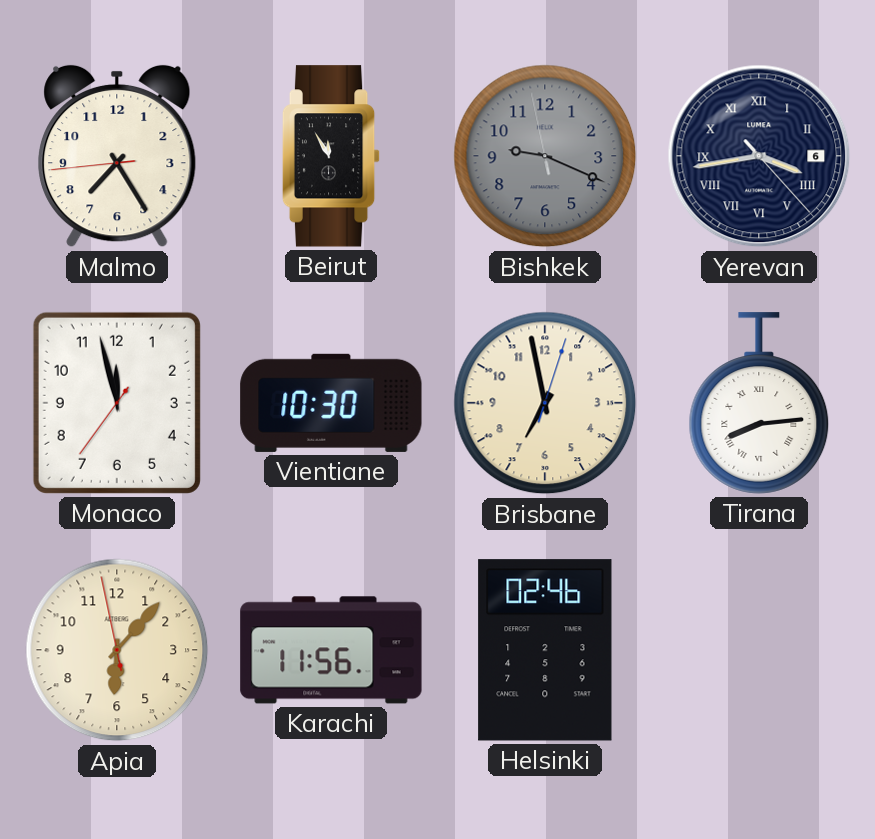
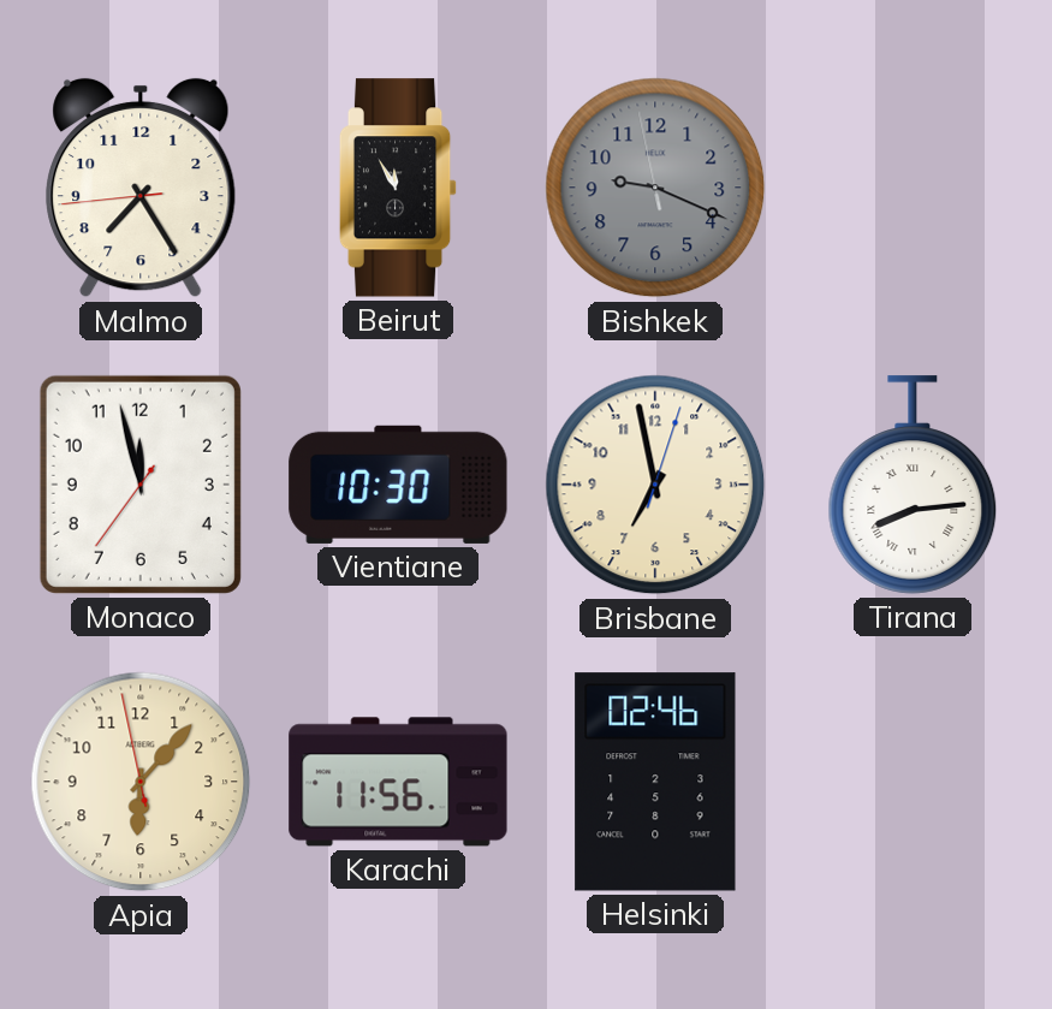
Yerevan: 3:43 -> none (759, 156)
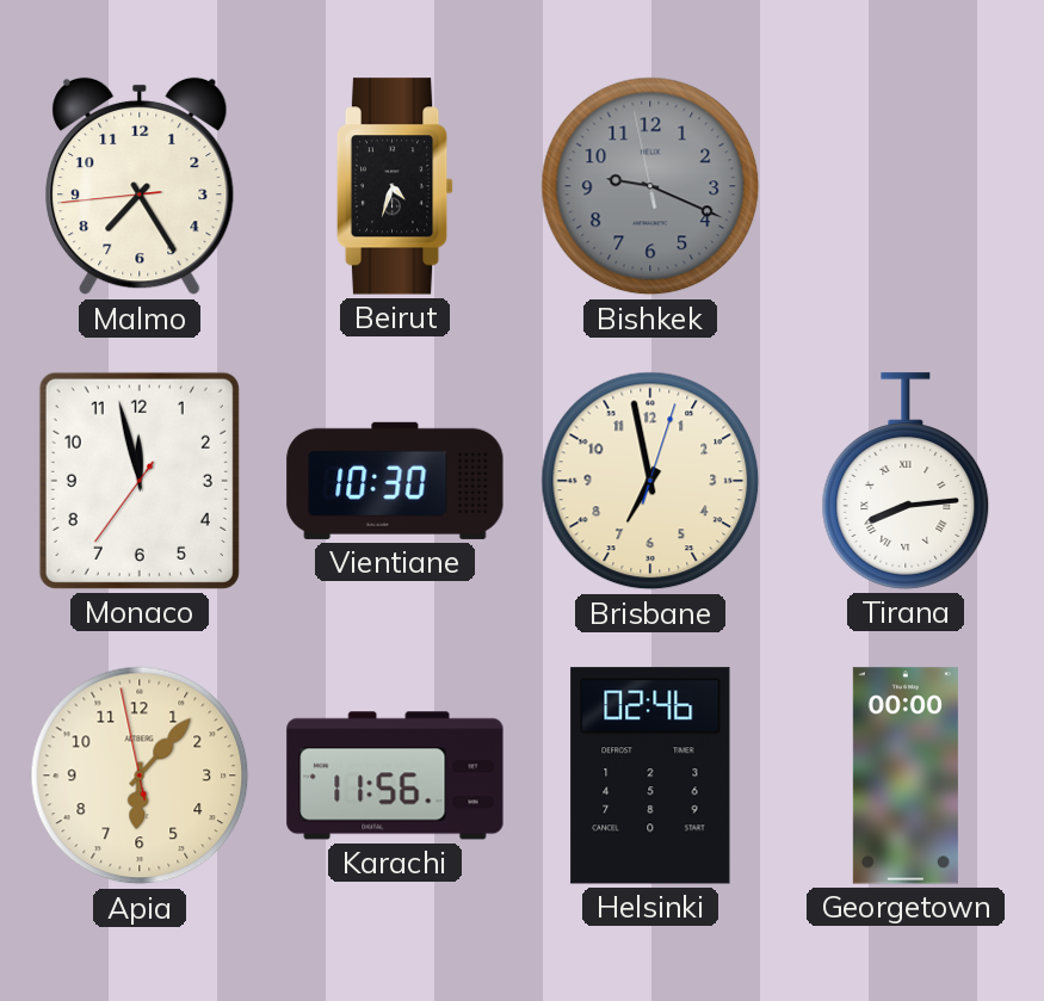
Beirut: 11:55 -> 4:33 (395, 186)
Georgetown: none -> 00:00 (906, 776)
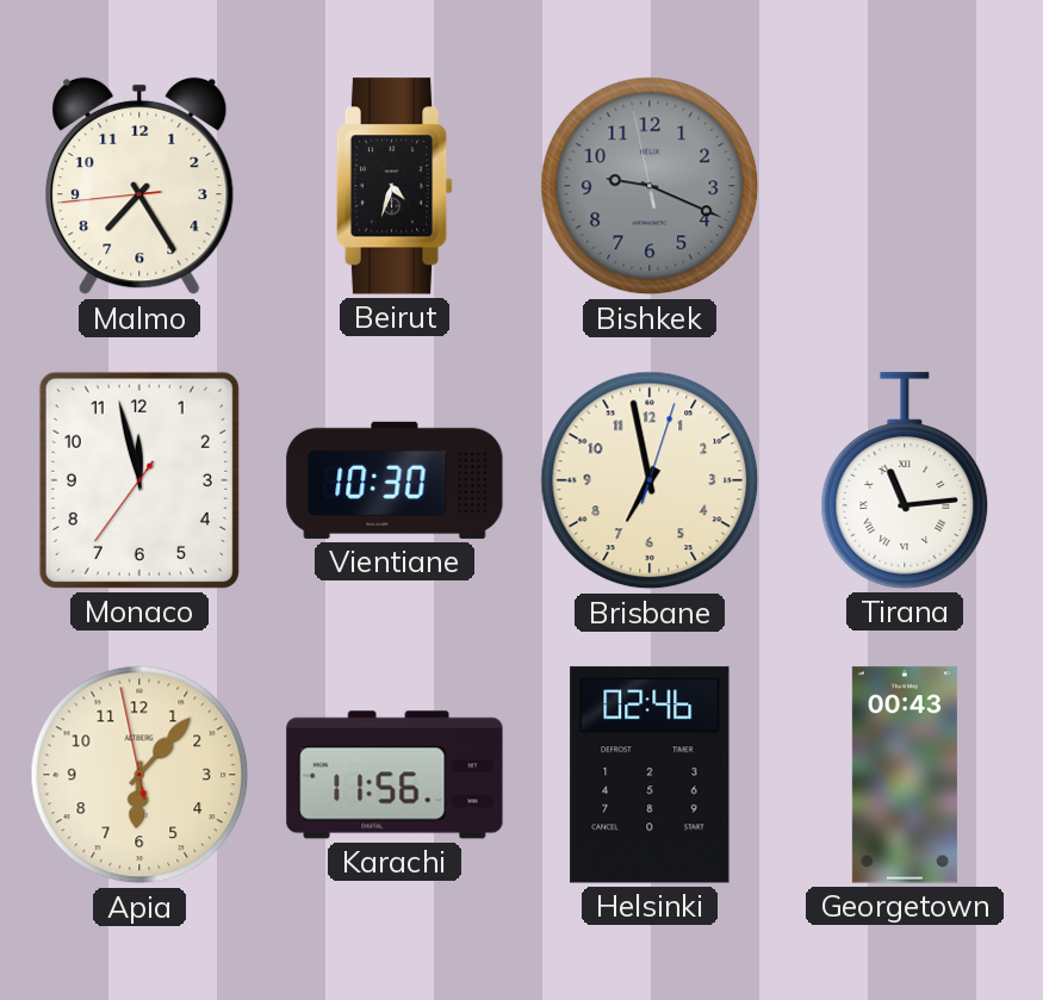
Tirana: 8:14 -> 11:14 (905, 480)
Georgetown: 00:00 -> 00:43 (905, 775)
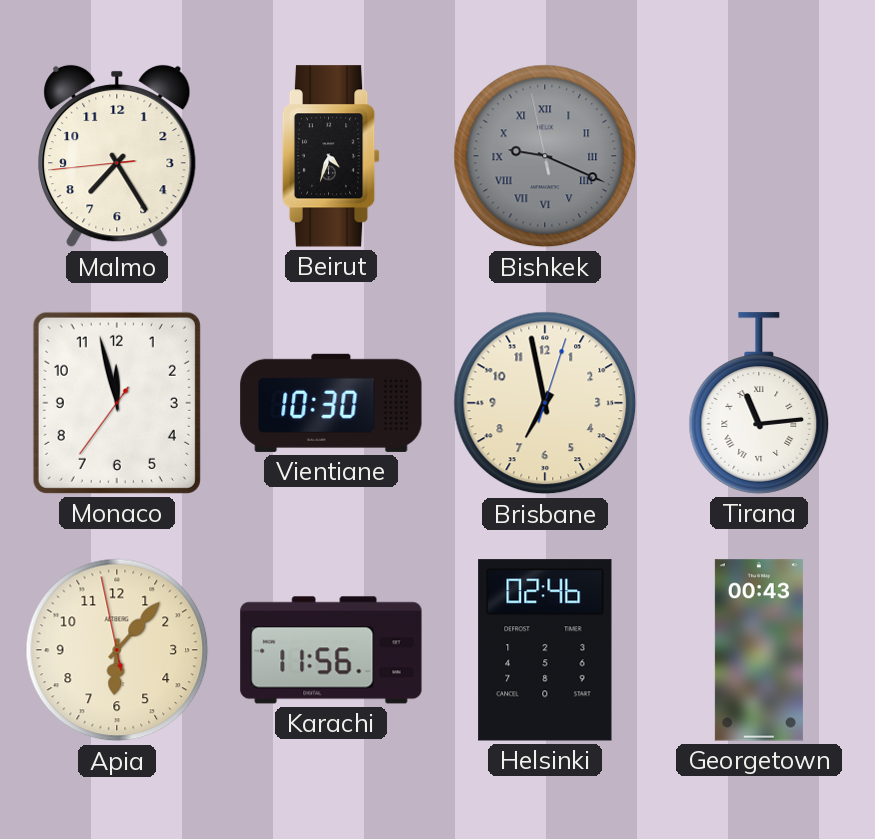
Bishkek numerals: Arabic -> Roman (545, 156)
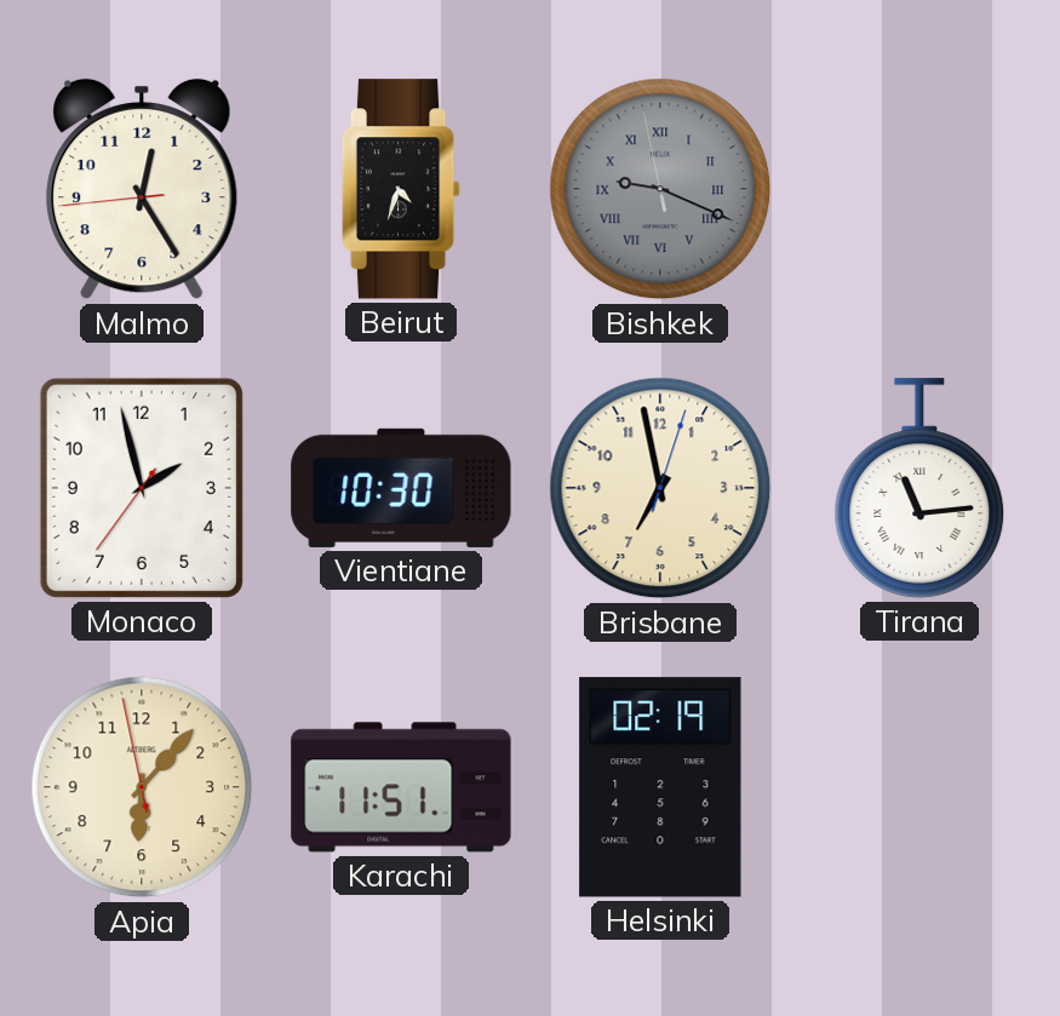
Malmo: 7:24 -> 12:24 (142, 189)
Monaco: 11:57 -> 1:57 (142, 488)
Karachi: 11:56 -> 11:51 (401, 787)
Helsinki: 02:46 -> 02:19 (660, 787)
Georgetown: 00:43 -> none (759, 650)
